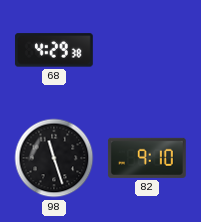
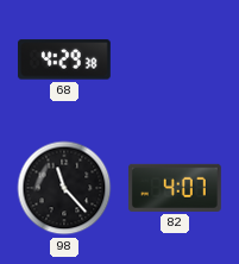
98: 11:27 -> 11:23 (64, 188)
82: 9:10 -> 4:07 (175, 188)
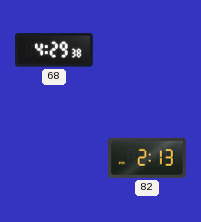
98: 11:23 -> none (64, 188)
82: 4:07 -> 2:13 (147, 158)
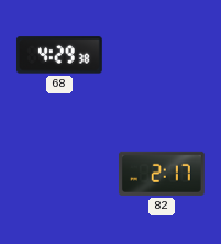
82: 2:13 -> 2:17 (162, 174)
